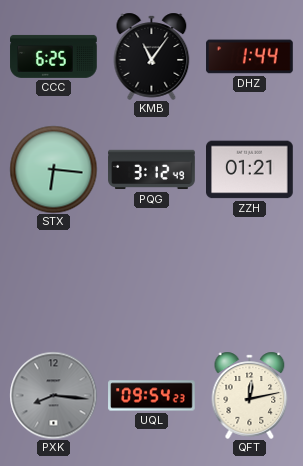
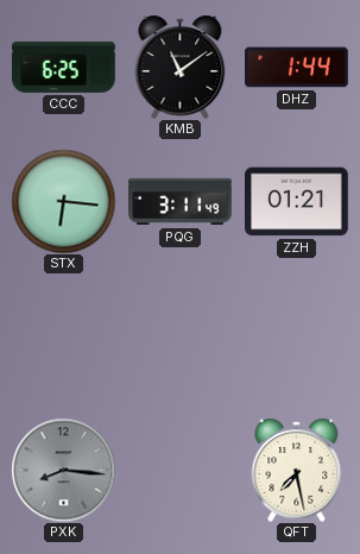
KMB: 11:06 -> 11:09 (181, 67)
PQG: 3:12 -> 3:11 (181, 202)
UQL: 09:54 -> none (152, 396)
QFT: 12:13 -> 7:28 (297, 470)
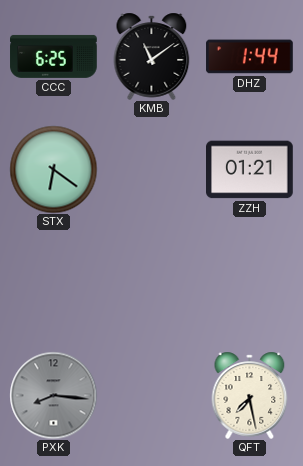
STX: 6:16 -> 6:21 (53, 169)
PQG: 3:11 -> none (181, 202)
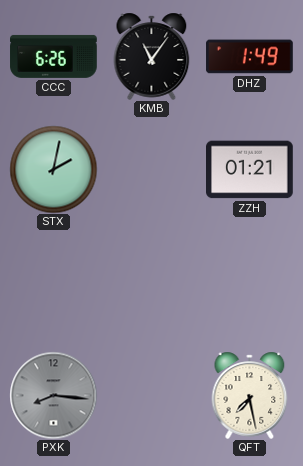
CCC: 6:25 -> 6:26 (54, 56)
KMB: 11:09 -> 11:06 (152, 56)
DHZ: 1:44 -> 1:49 (250, 57)
STX: 6:21 -> 2:02 (53, 169)
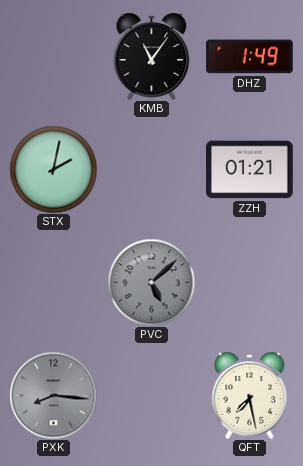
CCC: 6:26 -> none (54, 56)
PVC: none -> 5:08 (151, 282)
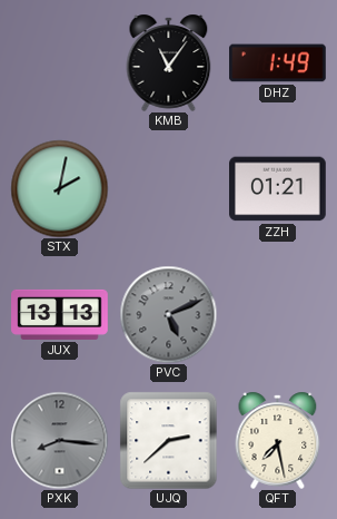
JUX: none -> 13:13 (60, 314)
PVC: 5:08 -> 5:11 (168, 314)
UJQ: none -> 2:38 (168, 440)
